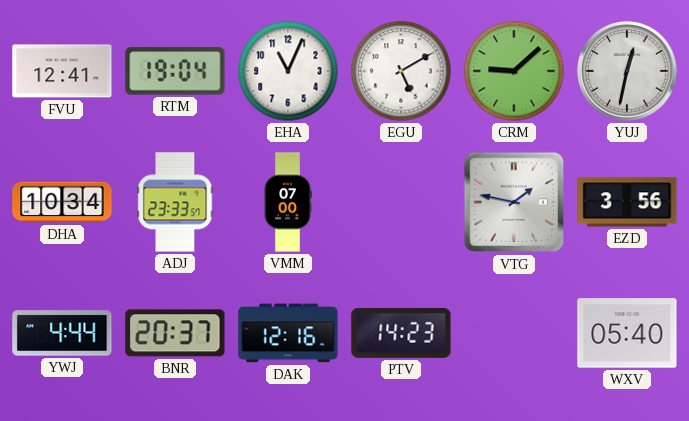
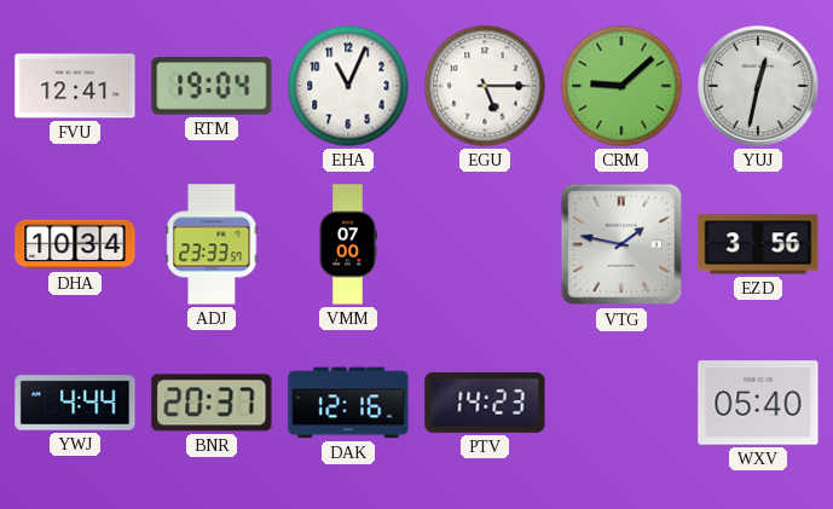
EGU: 5:10 -> 5:15 (485, 86)
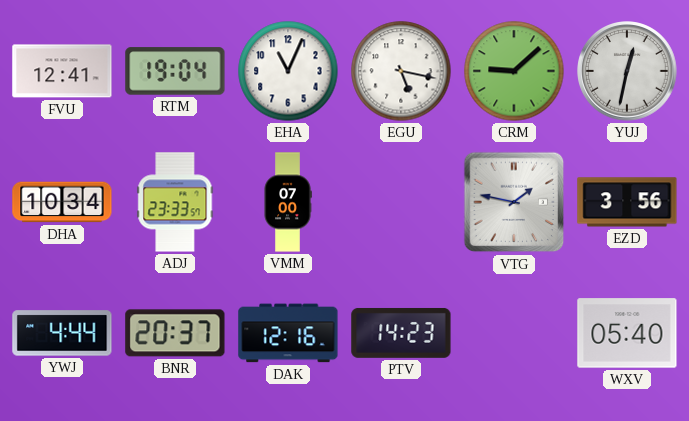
EGU: 5:15 -> 5:17 (401, 71)
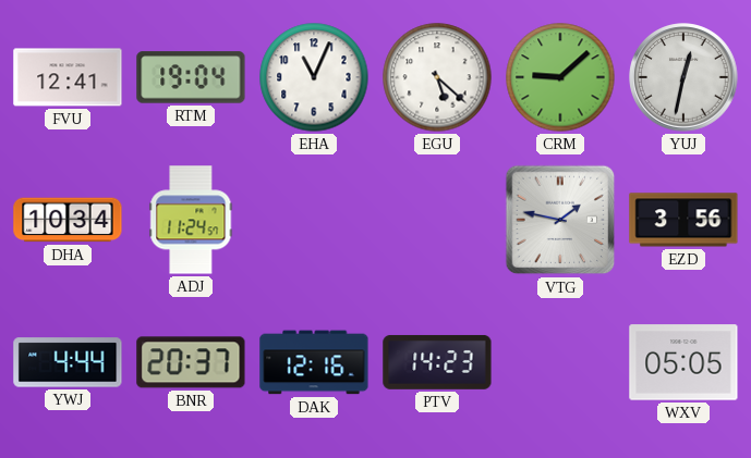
EGU: 5:17 -> 5:22 (437, 77)
ADJ: 23:33 -> 11:24 (191, 220)
VMM: 07:00 -> none (288, 202)
WXV: 05:40 -> 05:05 (683, 362)
